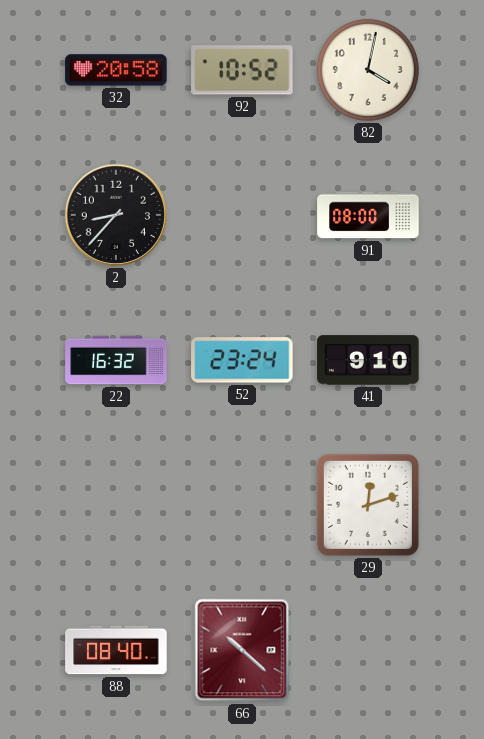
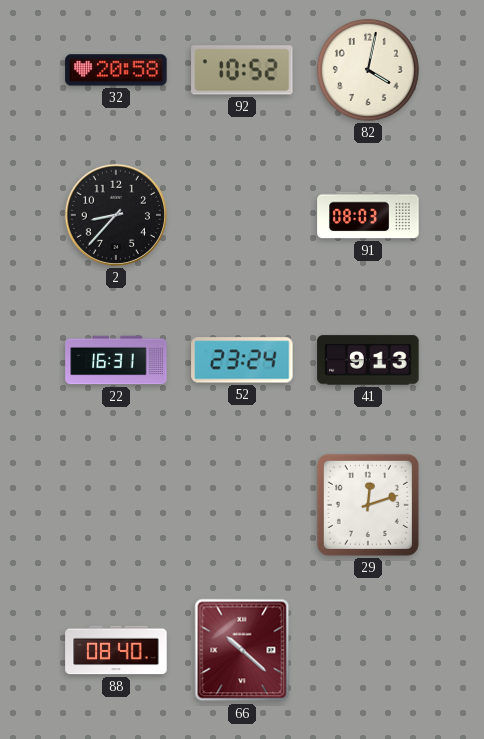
91: 08:00 -> 08:03 (368, 215)
22: 16:32 -> 16:31 (116, 360)
41: 9:10 -> 9:13 (368, 360)
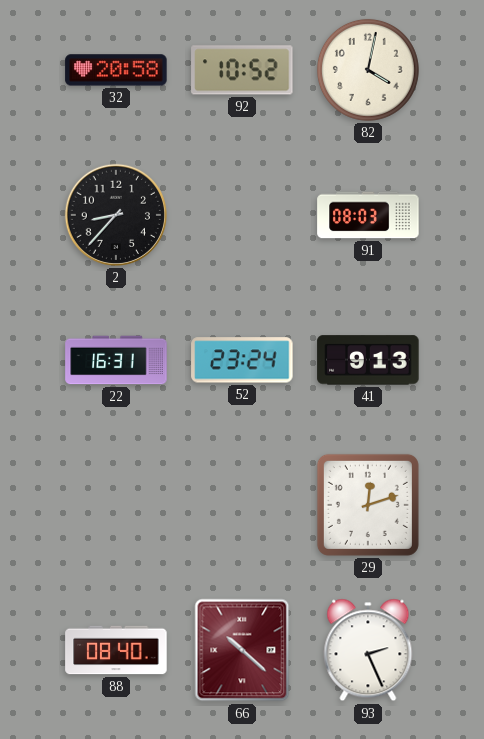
93: none -> 2:26 (368, 650)
